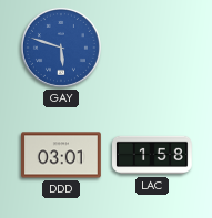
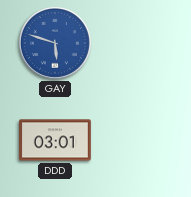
LAC: 1:58 -> none (153, 155)
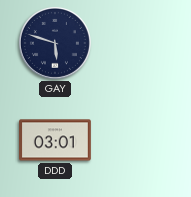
GAY dial: blue -> navy (55, 43)
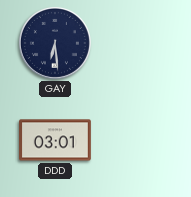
GAY: 5:48 -> 6:29 (55, 43)
